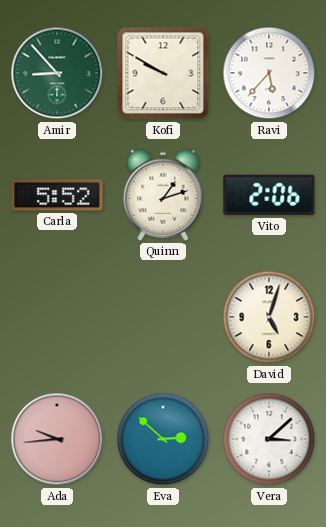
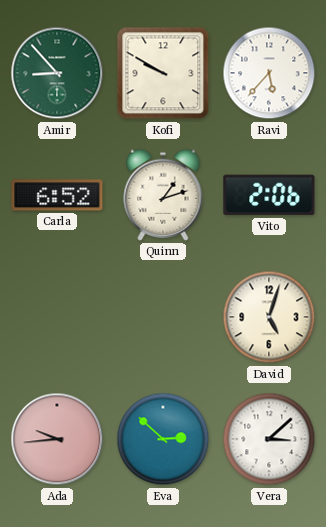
Carla: 5:52 -> 6:52 (57, 195)
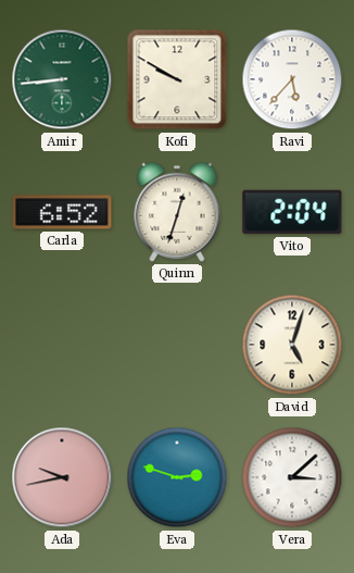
Amir: 8:53 -> 8:44 (62, 79)
Quinn: 1:12 -> 12:33 (177, 212)
Vito: 2:06 -> 2:04 (292, 212)
Ada: 9:44 -> 9:43 (62, 477)
Eva: 2:52 -> 2:48 (177, 477)
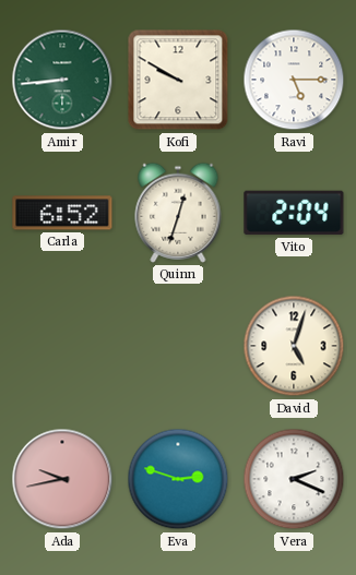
Ravi: 5:37 -> 5:15 (294, 80)
Vera: 3:08 -> 2:19 (294, 479)
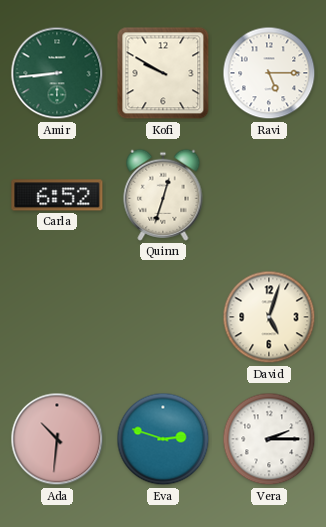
Vito: 2:04 -> none (294, 213)
Ada: 9:43 -> 10:31 (57, 439)
Vera: 2:19 -> 2:15 (269, 439)
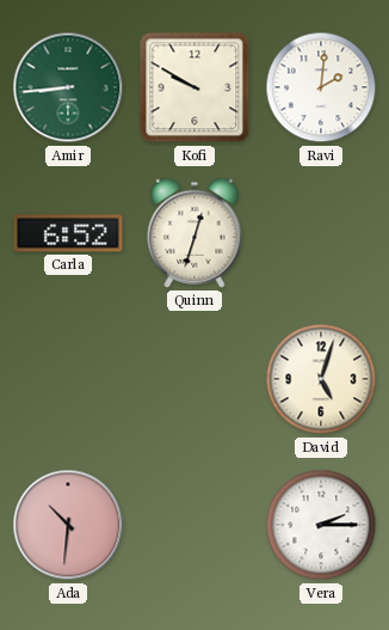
Ravi: 5:15 -> 2:01 (321, 87)
Eva: 2:48 -> none (163, 439)
